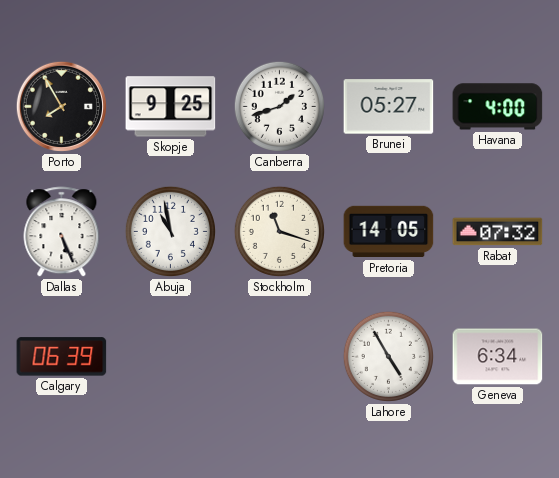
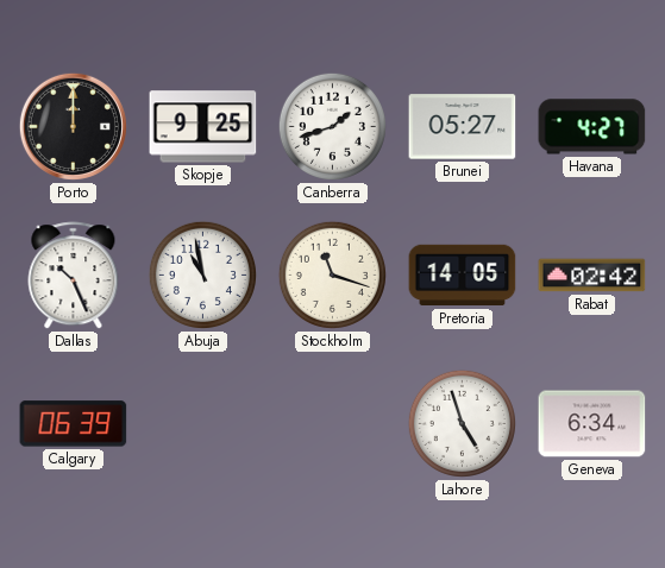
Porto: 7:55 -> 12:00 (73, 126)
Havana: 4:00 -> 4:27 (592, 127)
Dallas: 5:26 -> 10:26 (74, 276)
Rabat: 07:32 -> 02:42 (592, 276)
Lahore: 4:55 -> 4:57 (462, 423)
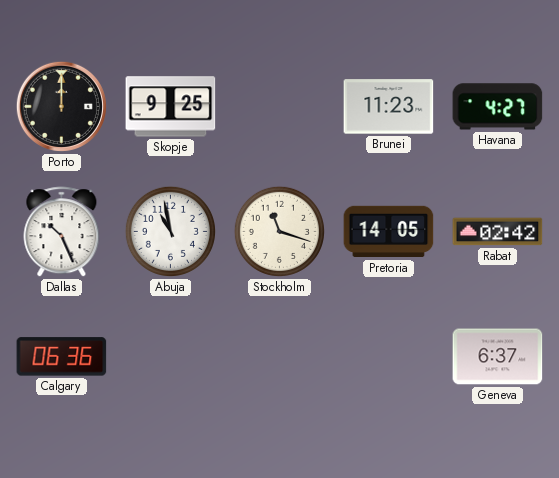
Canberra: 1:42 -> none (332, 126)
Brunei: 05:27 -> 11:23 (389, 107)
Calgary: 06:39 -> 06:36 (62, 357)
Lahore: 4:57 -> none (462, 423)
Geneva: 6:34 -> 6:37 (498, 357)
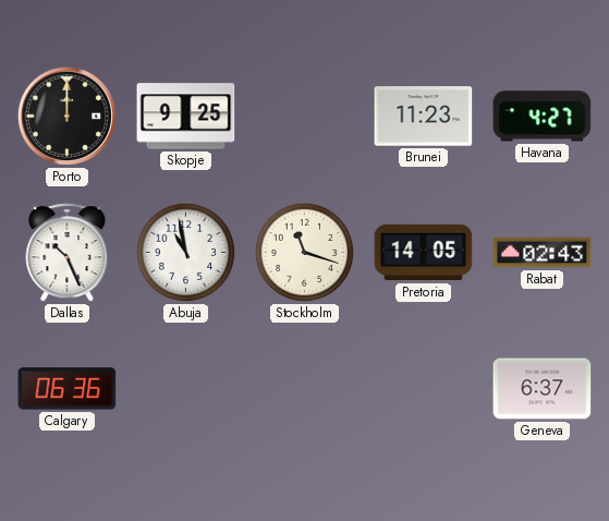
Rabat: 02:42 -> 02:43 (543, 253)
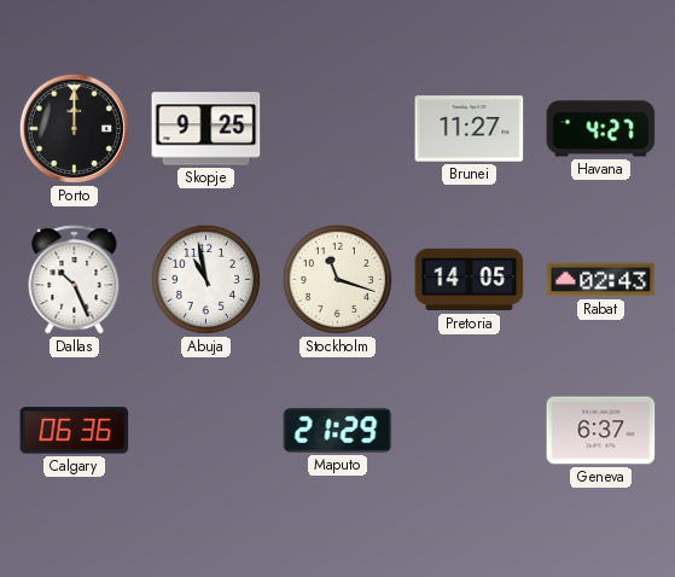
Brunei: 11:23 -> 11:27 (470, 129)
Maputo: none -> 21:29 (338, 430)
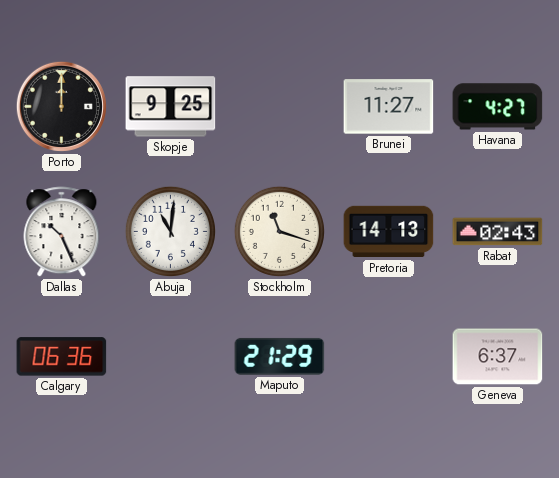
Abuja: 10:58 -> 11:01 (170, 231)
Pretoria: 14:05 -> 14:13 (389, 232)
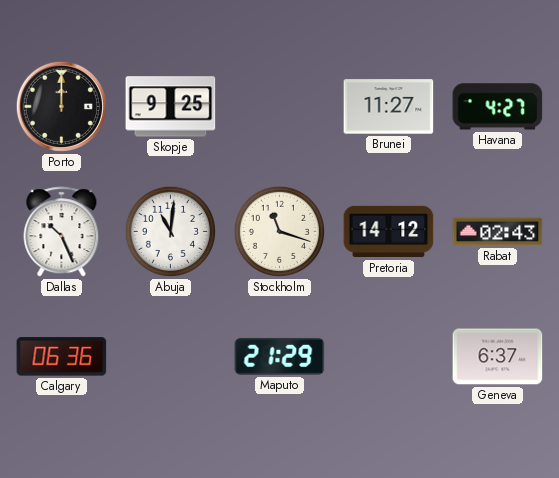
Pretoria: 14:13 -> 14:12 (389, 232)
